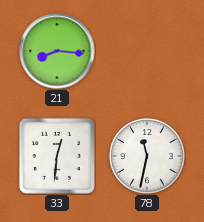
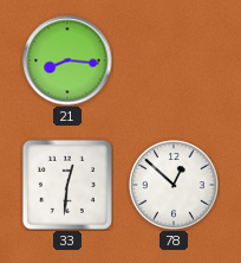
78: 11:32 -> 12:52 (174, 185)
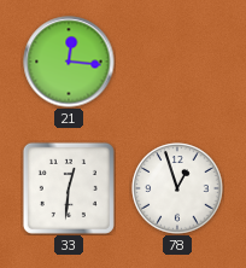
21: 8:16 -> 12:16 (69, 62)
78: 12:52 -> 12:57 (177, 188)
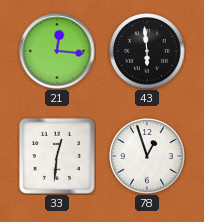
43: none -> 5:59 (147, 51)
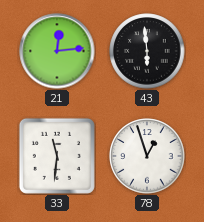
21: 12:16 -> 12:14 (57, 51)
33: 12:31 -> 11:31 (57, 156)
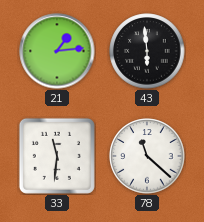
21: 12:14 -> 1:14 (57, 51)
78: 12:57 -> 11:22 (147, 156)
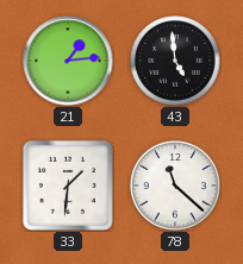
43: 5:59 -> 4:59 (175, 61)
33: 11:31 -> 1:31 (68, 186)
